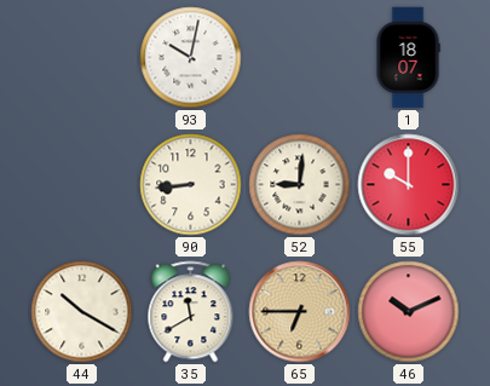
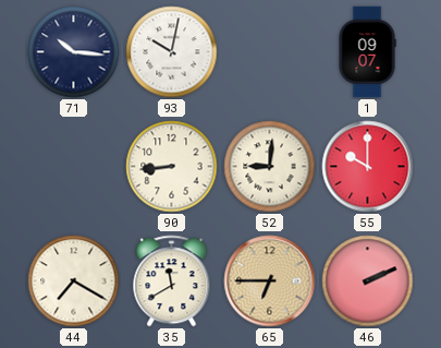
71: none -> 10:16 (74, 52)
1: 18:07 -> 09:07 (367, 52)
44: 10:20 -> 7:20 (74, 281)
46: 10:11 -> 2:11 (368, 281)
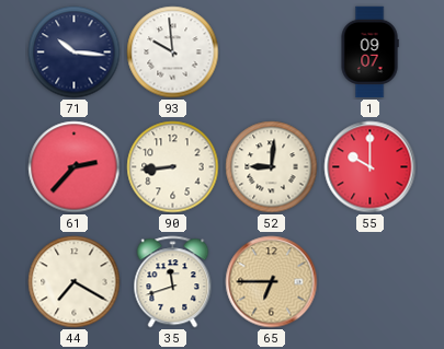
93: 10:02 -> 9:59 (173, 53)
61: none -> 2:37 (75, 167)
35: 11:40 -> 11:42 (173, 282)
46: 2:11 -> none (368, 281)
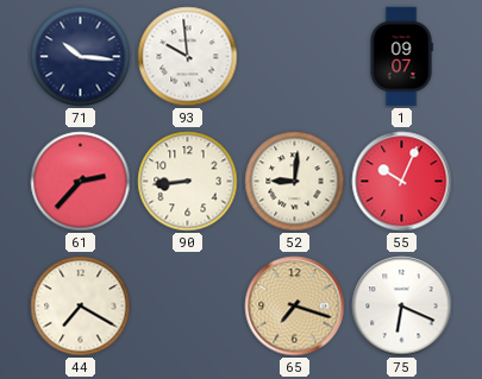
55: 10:00 -> 10:04 (402, 182)
35: 11:42 -> none (173, 282)
65: 6:45 -> 7:18 (295, 307)
75: none -> 6:19 (402, 307)
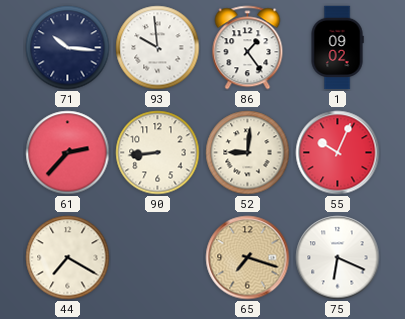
86: none -> 1:24 (248, 48)
1: 09:07 -> 09:02 (337, 48)
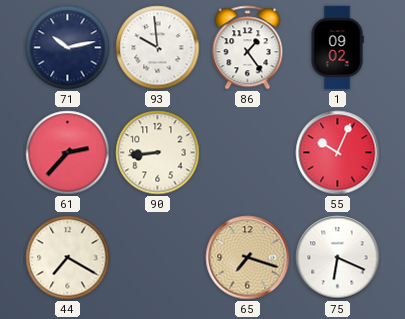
71: 10:16 -> 10:13 (68, 48)
52: 9:01 -> none (248, 153)
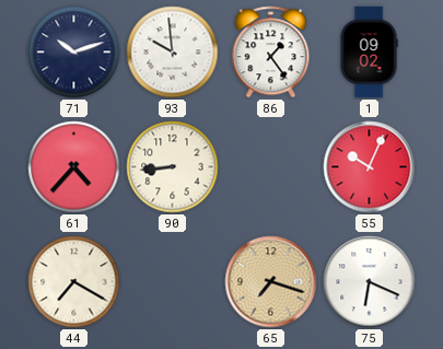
71: 10:13 -> 10:12 (74, 53)
61: 2:37 -> 4:37 (74, 167)
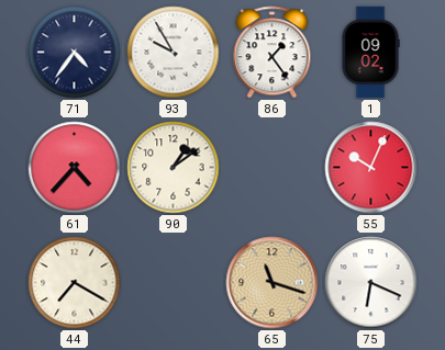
71: 10:12 -> 4:36 (75, 53)
93: 9:59 -> 9:55 (174, 53)
90: 8:44 -> 1:09 (174, 168)
65: 7:18 -> 11:18 (272, 283)
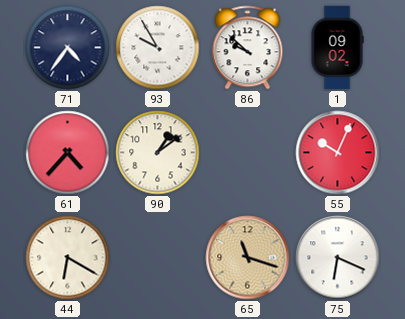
86: 1:24 -> 9:52 (248, 48)
44: 7:20 -> 6:20 (68, 258)
